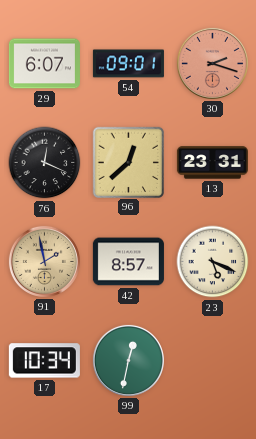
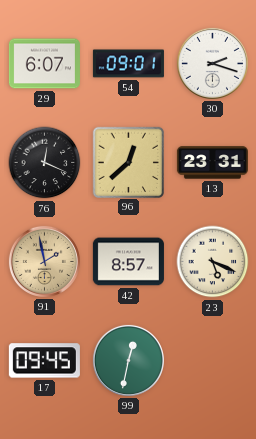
30 dial: salmon -> white (212, 63)
17: 10:34 -> 09:45 (44, 361)
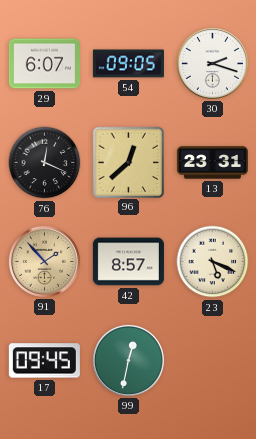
54: 09:01 -> 09:05 (128, 64)
91: 1:58 -> 1:53 (44, 261)
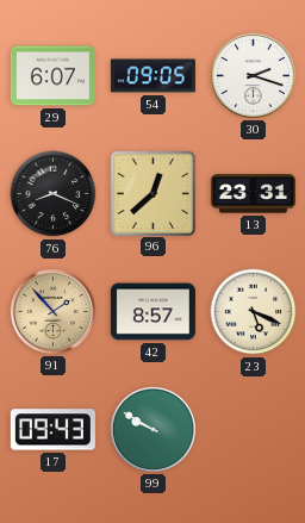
76: 12:19 -> 8:19 (54, 194)
17: 09:45 -> 09:43 (52, 430)
99: 12:32 -> 9:50 (152, 429)
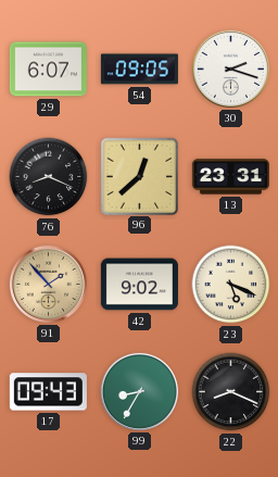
42: 8:57 -> 9:02 (139, 285)
99: 9:50 -> 8:35 (139, 391)
22: none -> 8:19 (231, 392)
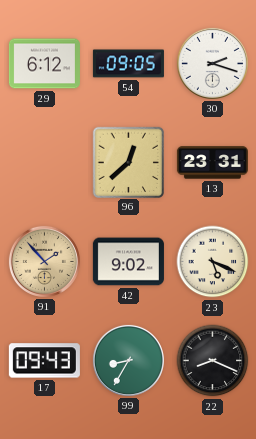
29: 6:07 -> 6:12 (44, 64)
76: 8:19 -> none (49, 177)
